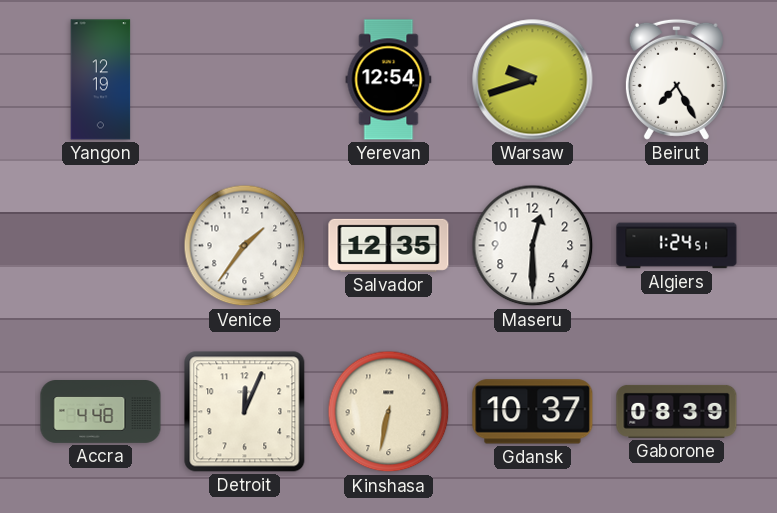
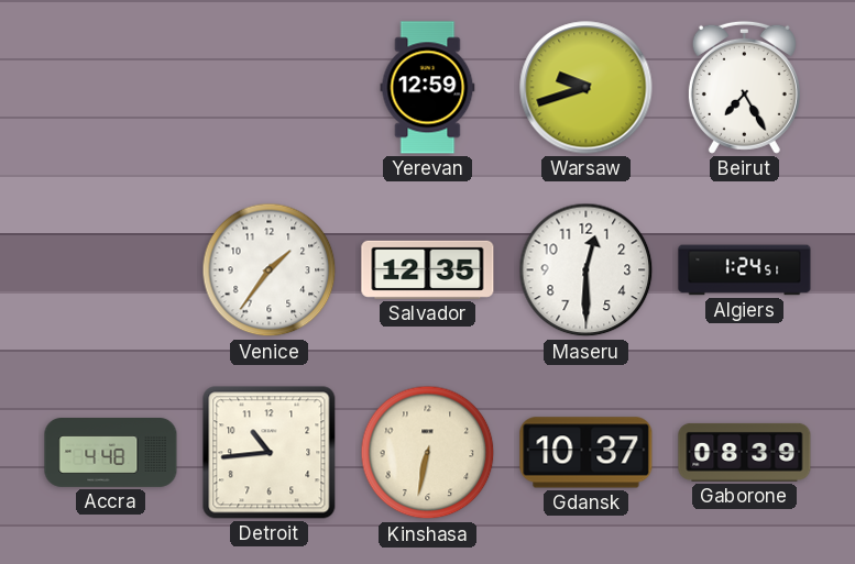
Yangon: 12:19 -> none (101, 80)
Yerevan: 12:54 -> 12:59 (428, 88)
Detroit: 12:04 -> 10:44 (270, 453)
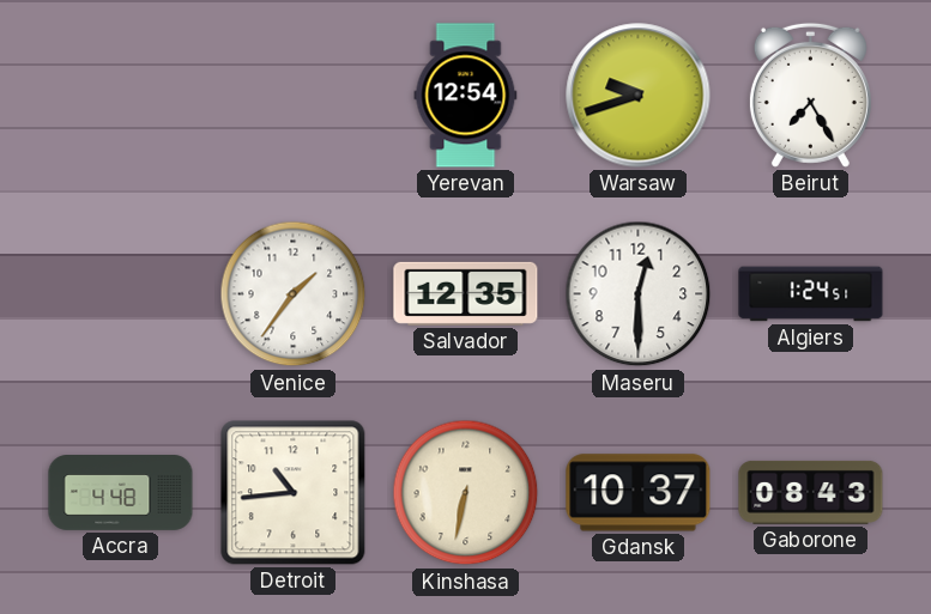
Yerevan: 12:59 -> 12:54 (466, 96)
Gaborone: 08:39 -> 08:43 (811, 492)
